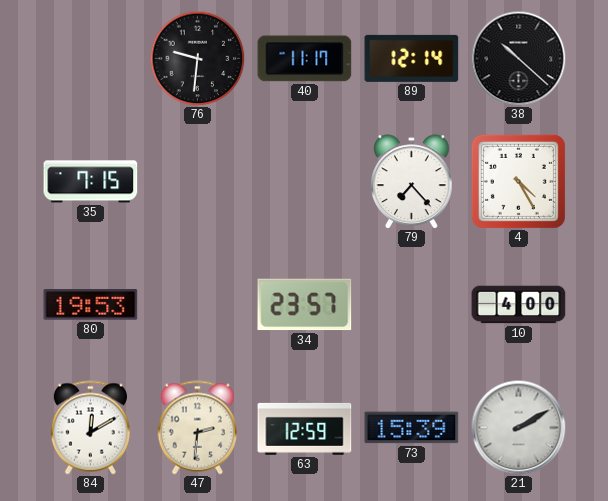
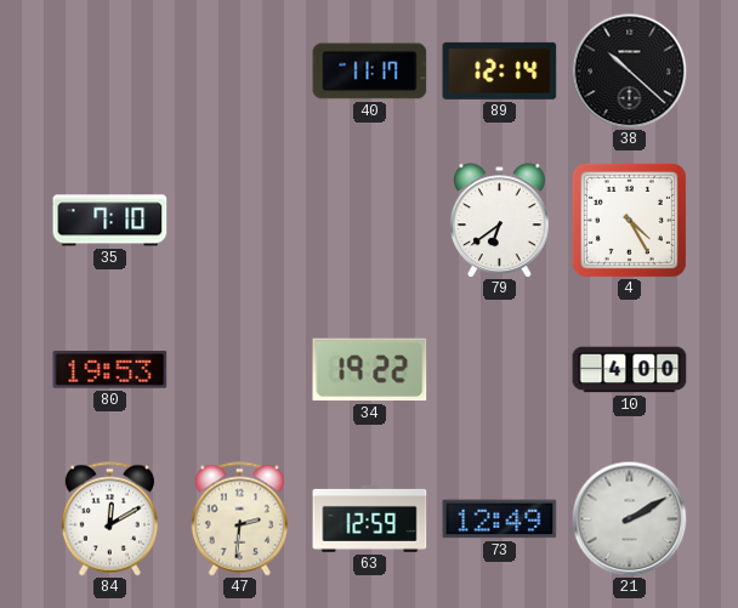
76: 9:31 -> none (197, 58)
35: 7:15 -> 7:10 (110, 221)
79: 7:23 -> 6:39 (500, 220)
34: 23:57 -> 19:22 (370, 370)
73: 15:39 -> 12:49 (500, 519)
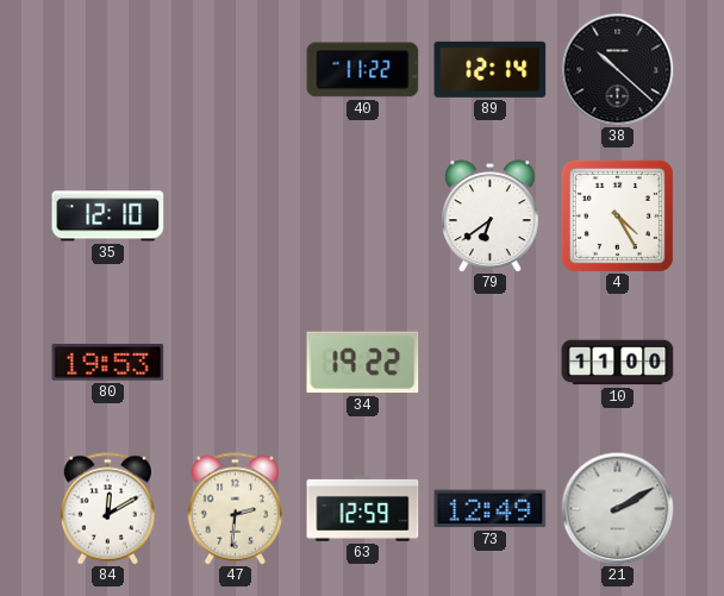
40: 11:17 -> 11:22 (363, 70)
35: 7:10 -> 12:10 (108, 217)
10: 4:00 -> 11:00 (618, 363)
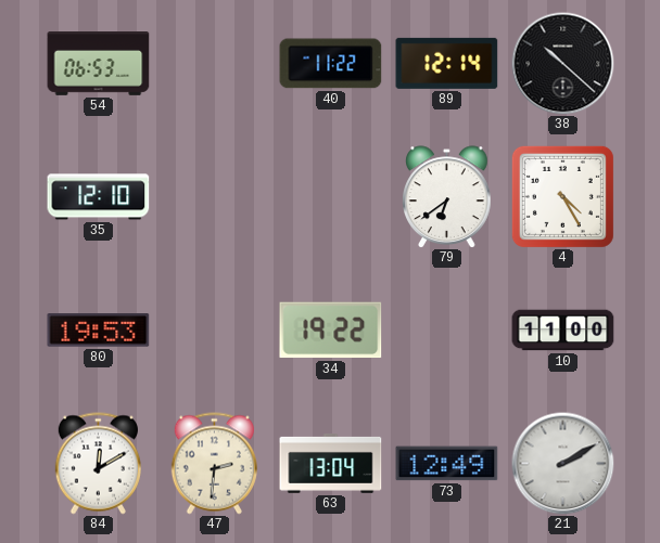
54: none -> 06:53 (99, 64)
63: 12:59 -> 13:04 (331, 463)
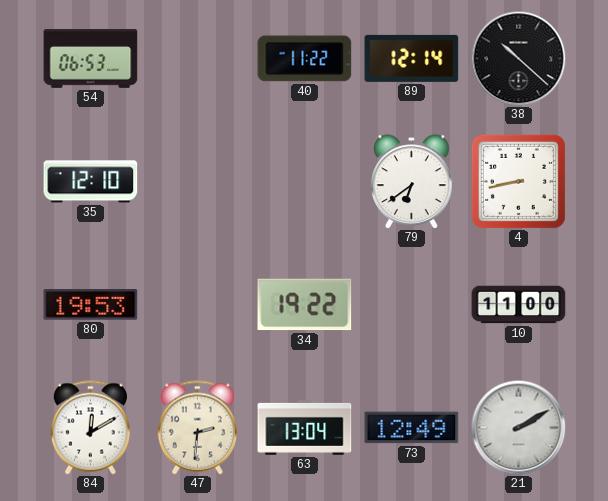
4: 4:25 -> 8:43 (518, 181)
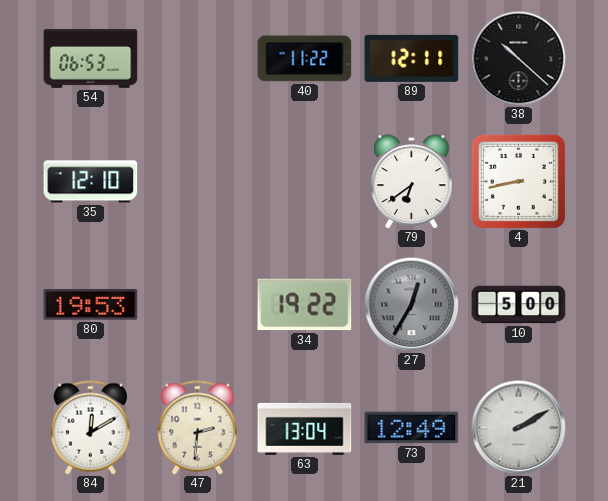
89: 12:14 -> 12:11 (412, 58)
27: none -> 12:35 (411, 304)
10: 11:00 -> 5:00 (519, 305)
